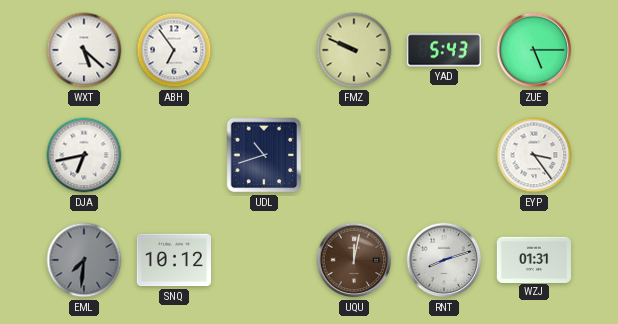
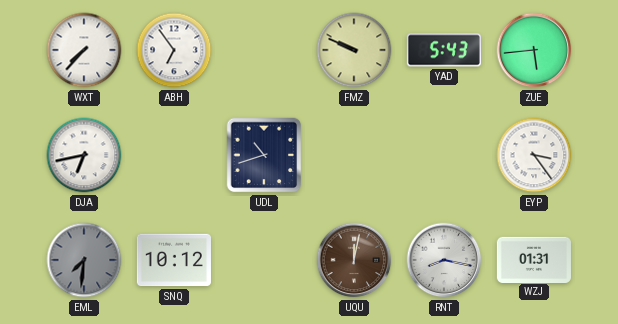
WXT: 5:22 -> 7:37 (84, 50)
ZUE: 5:15 -> 5:44 (534, 50)
RNT: 8:12 -> 8:17 (444, 260)
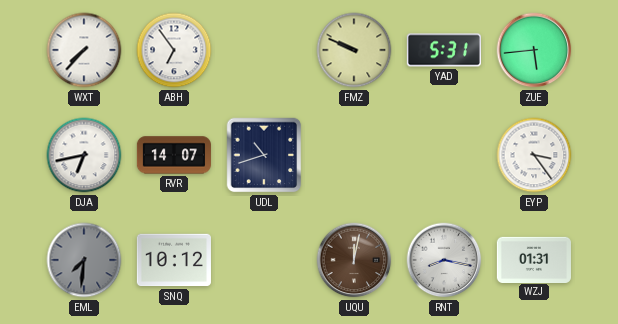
YAD: 5:43 -> 5:31 (444, 50)
RVR: none -> 14:07 (174, 155)
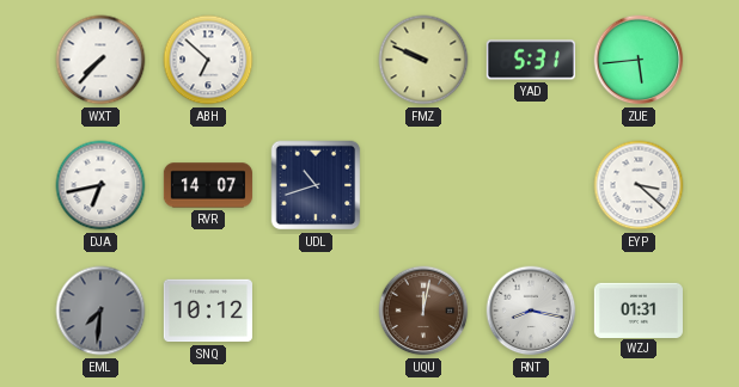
ABH: 6:54 -> 6:52 (208, 60)
EYP: 3:24 -> 3:22 (639, 185)
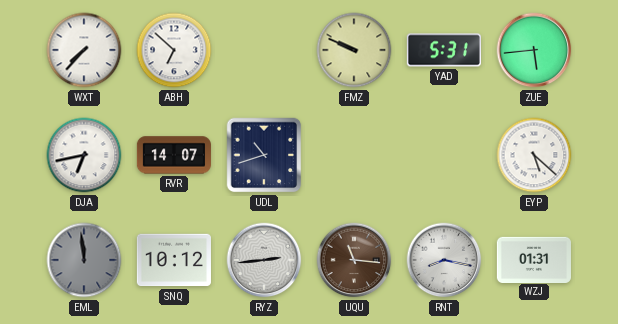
EYP: 3:22 -> 5:22 (534, 155)
EML: 7:31 -> 11:59 (84, 260)
RYZ: none -> 2:44 (264, 260)
UQU: 12:02 -> 11:16 (354, 260)
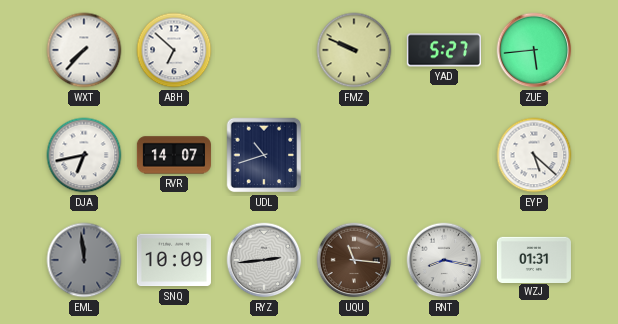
YAD: 5:31 -> 5:27 (444, 50)
SNQ: 10:12 -> 10:09 (174, 260)
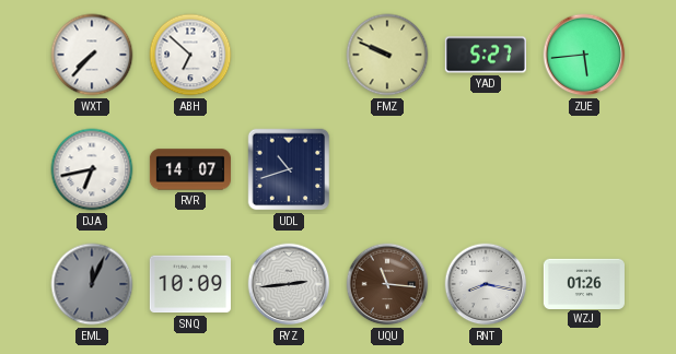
EYP: 5:22 -> none (534, 155)
EML: 11:59 -> 12:04 (92, 284)
WZJ: 01:31 -> 01:26 (584, 283)
